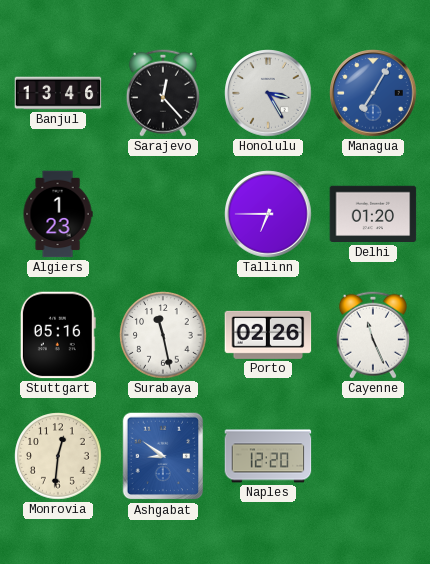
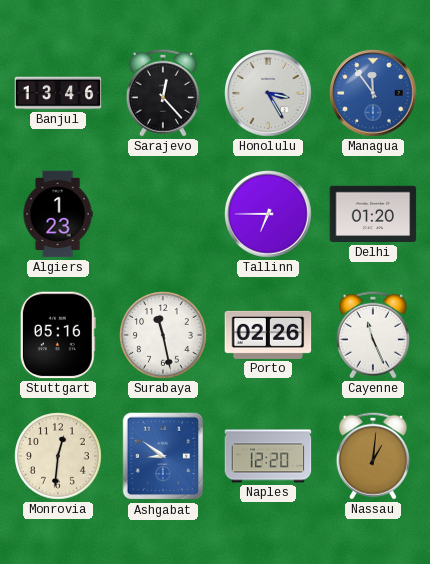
Managua: 7:05 -> 11:54 (373, 93)
Nassau: none -> 1:01 (373, 456)
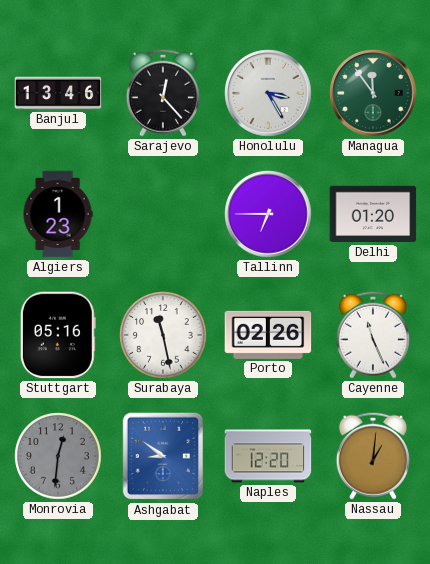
Managua dial: blue -> green (373, 93)
Monrovia dial: cream -> grey (58, 456)
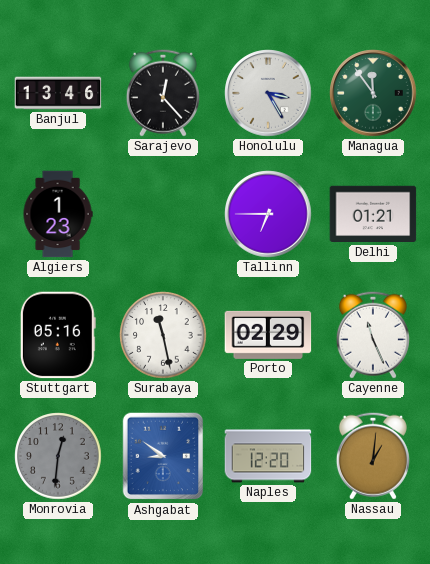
Delhi: 01:20 -> 01:21 (373, 214)
Porto: 02:26 -> 02:29 (268, 335)
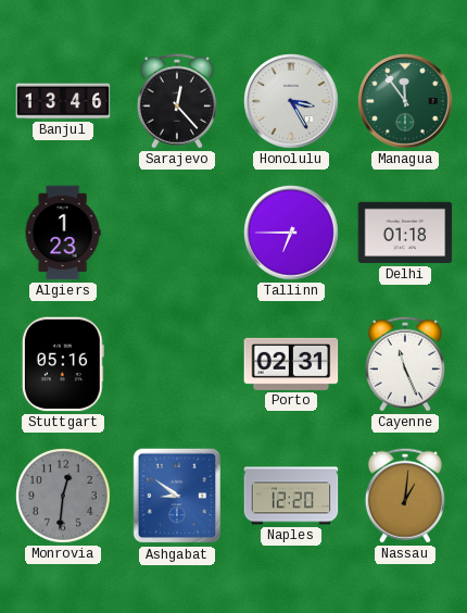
Delhi: 01:21 -> 01:18 (405, 233)
Surabaya: 11:28 -> none (163, 335)
Porto: 02:29 -> 02:31 (291, 364)
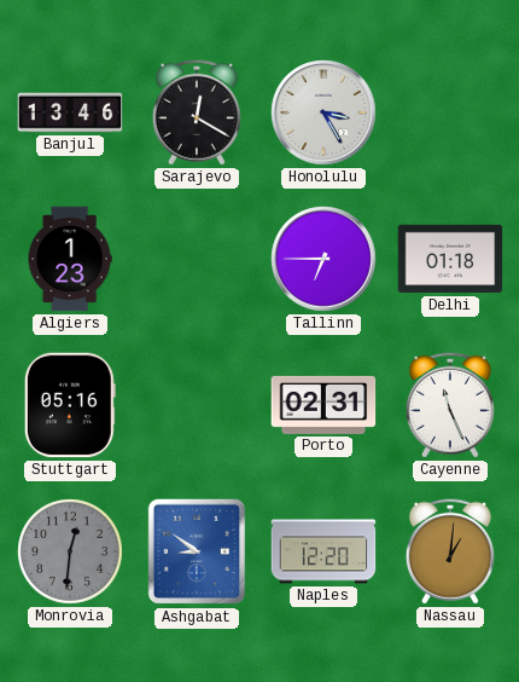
Sarajevo: 12:23 -> 12:20 (197, 112)
Managua: 11:54 -> none (405, 101)
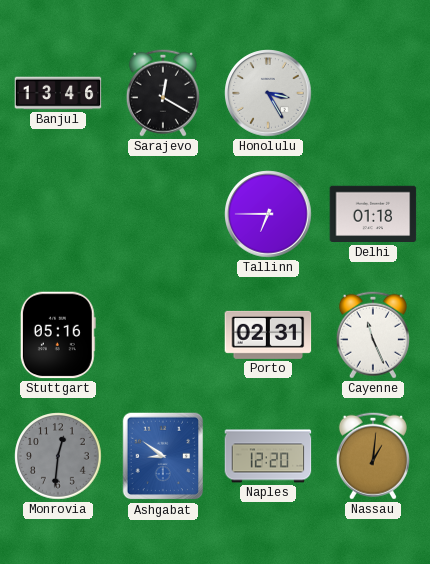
Algiers: 1:23 -> none (70, 259)
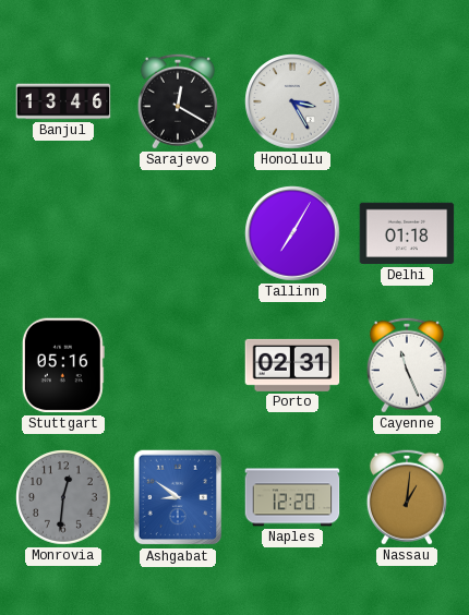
Tallinn: 6:45 -> 7:05 (292, 233)
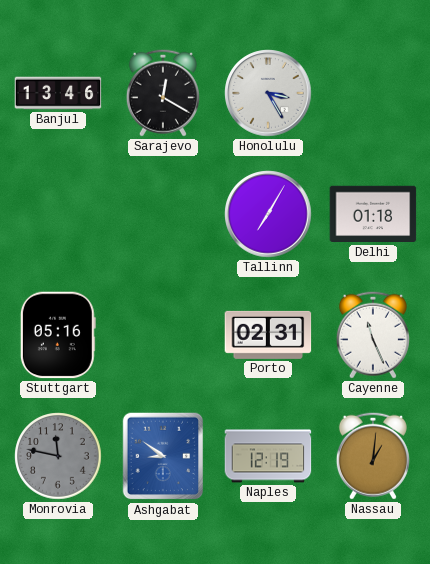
Monrovia: 12:31 -> 11:47 (58, 456)
Naples: 12:20 -> 12:19 (268, 456)
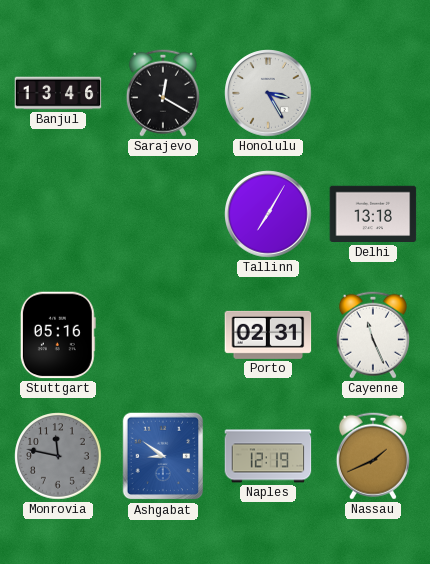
Delhi: 01:18 -> 13:18 (373, 214)
Nassau: 1:01 -> 1:41 (373, 456)
